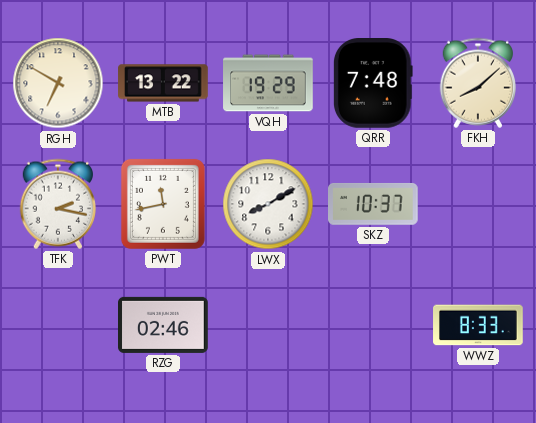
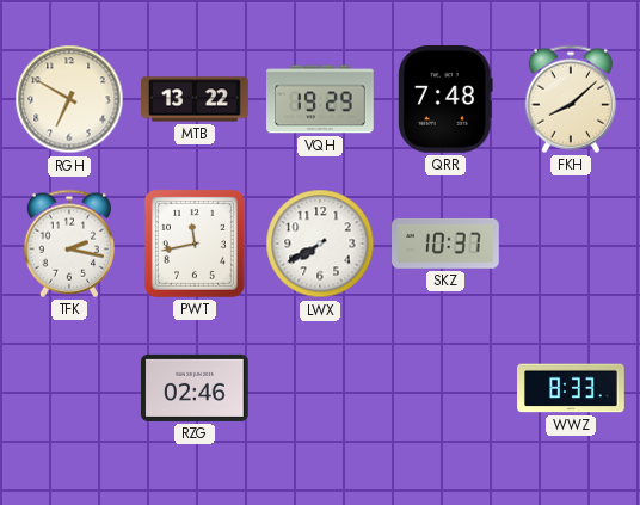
LWX: 8:10 -> 7:40 (320, 244)
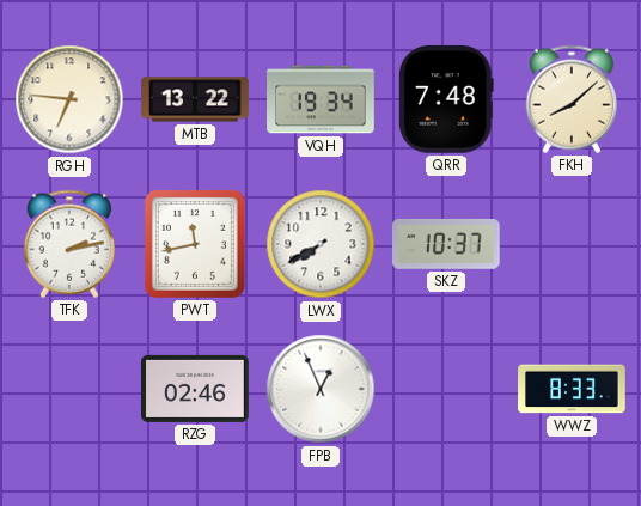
RGH: 6:50 -> 6:46 (69, 99)
VQH: 19:29 -> 19:34 (320, 99)
TFK: 2:17 -> 2:13 (68, 244)
FPB: none -> 12:56 (320, 389)
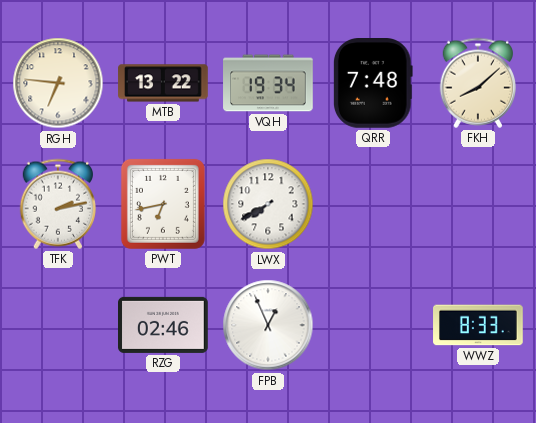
PWT: 11:43 -> 6:43 (163, 204)
SKZ: 10:37 -> none (447, 244)
